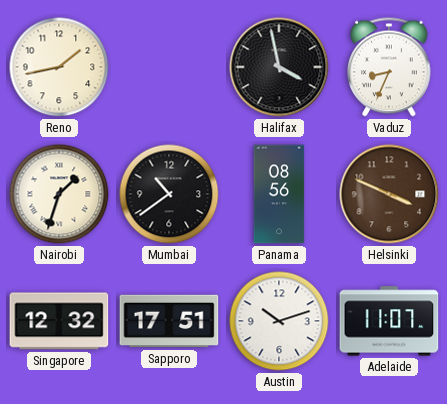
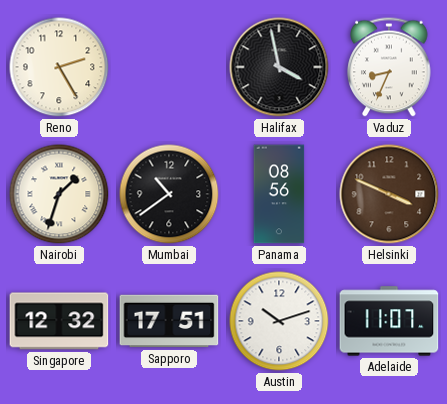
Reno: 1:43 -> 2:25 (59, 67)
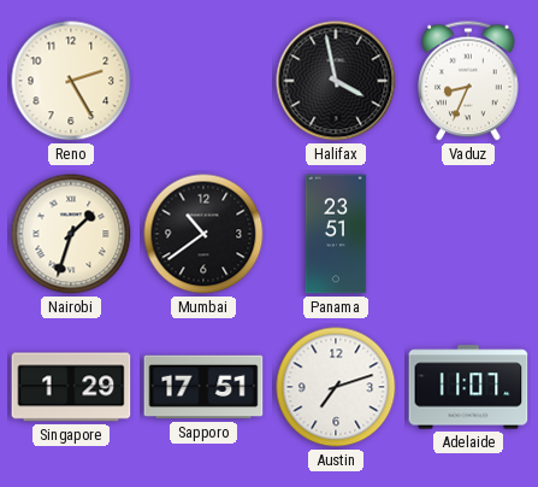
Panama: 08:56 -> 23:51 (336, 234)
Helsinki: 3:49 -> none (389, 194)
Singapore: 12:32 -> 1:29 (71, 387)
Austin: 10:12 -> 7:12 (336, 387)
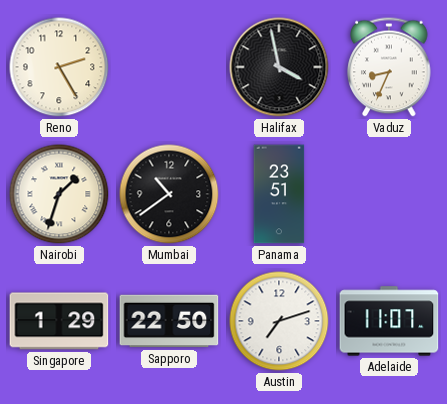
Sapporo: 17:51 -> 22:50 (169, 321)
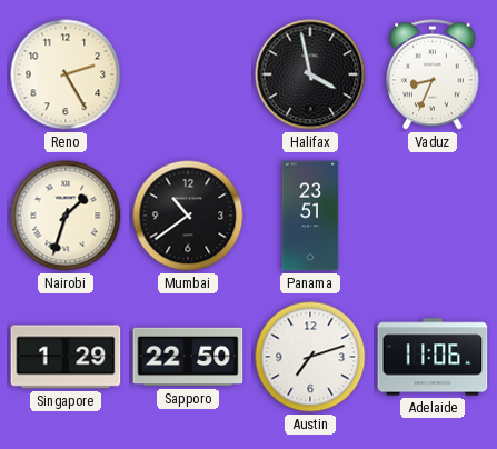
Adelaide: 11:07 -> 11:06 (433, 357)
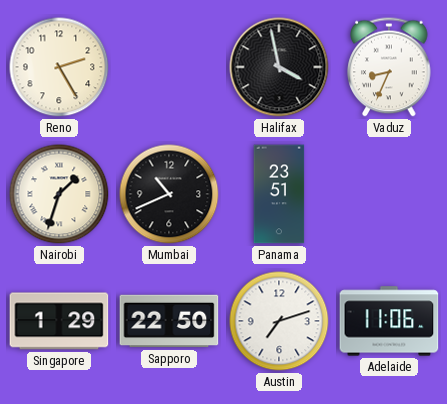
Mumbai: 10:39 -> 10:41 (169, 194)
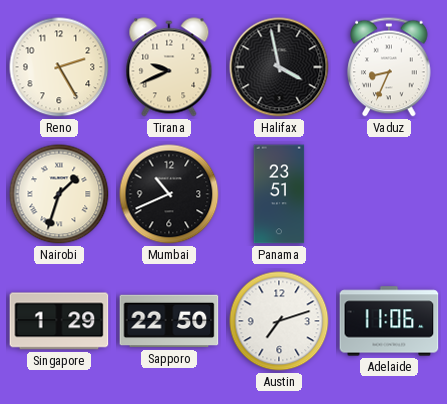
Tirana: none -> 9:41 (169, 67)
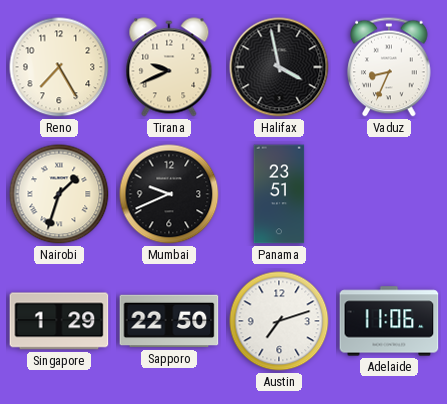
Reno: 2:25 -> 7:25 (59, 67)
Mumbai: 10:41 -> 9:41 (169, 194)
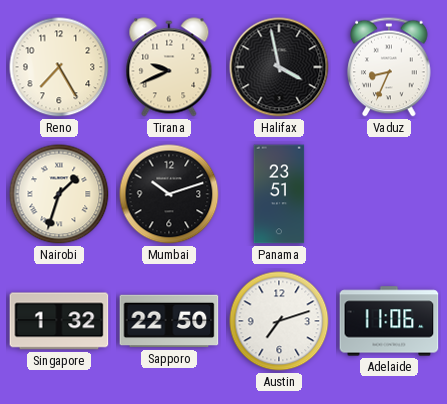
Mumbai: 9:41 -> 10:12 (169, 194)
Singapore: 1:29 -> 1:32 (59, 321)
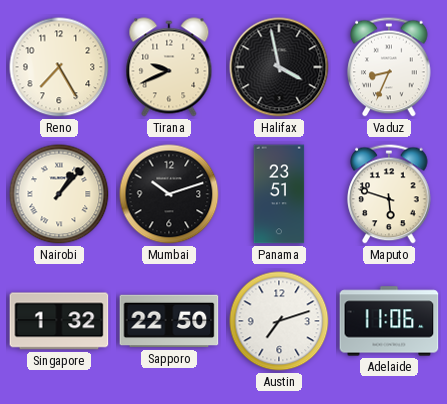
Nairobi: 1:33 -> 1:07 (59, 194)
Maputo: none -> 5:48 (389, 194)
